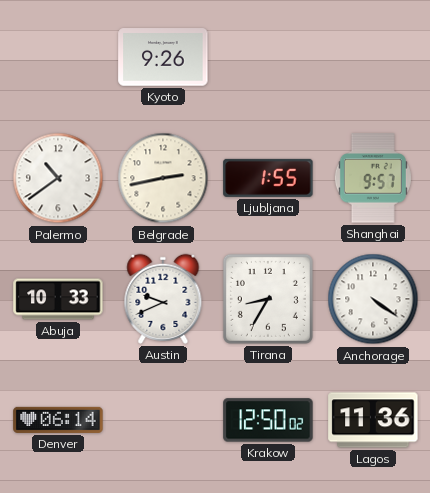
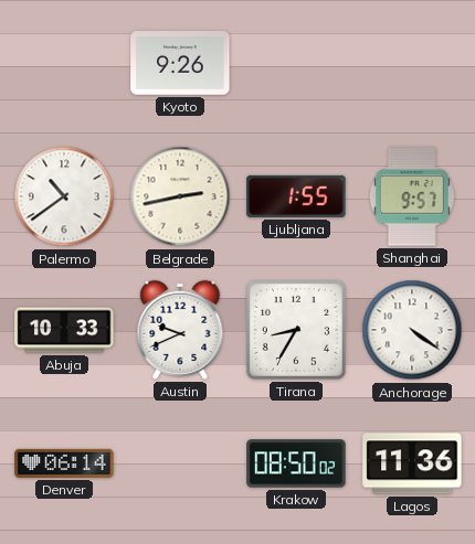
Krakow: 12:50 -> 08:50 (296, 463)
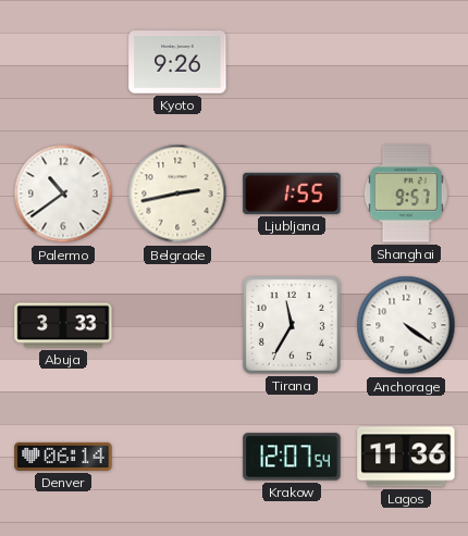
Abuja: 10:33 -> 3:33 (63, 325)
Austin: 9:41 -> none (180, 330)
Tirana: 8:35 -> 11:35 (292, 325)
Krakow: 08:50 -> 12:07 (292, 457)
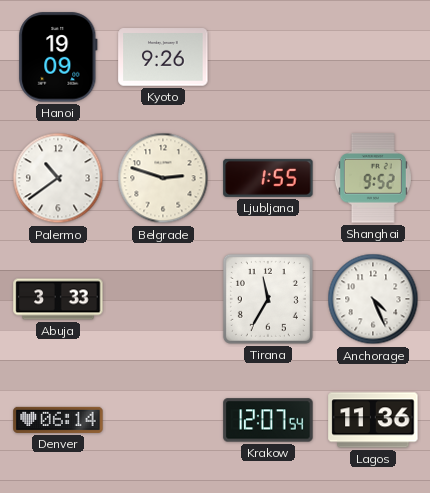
Hanoi: none -> 19:09 (58, 57)
Belgrade: 2:43 -> 2:48 (163, 178)
Shanghai: 9:57 -> 9:52 (373, 178)
Anchorage: 4:21 -> 4:26 (373, 299)
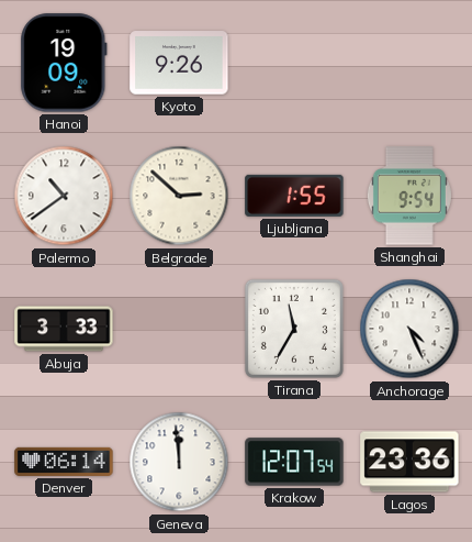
Belgrade: 2:48 -> 2:52 (179, 196)
Shanghai: 9:52 -> 9:54 (409, 196)
Geneva: none -> 11:59 (179, 462)
Lagos: 11:36 -> 23:36 (409, 462)
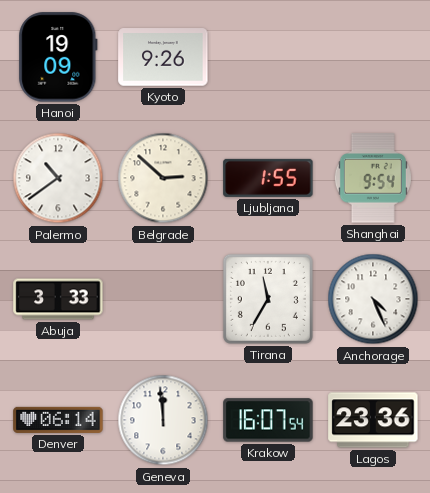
Krakow: 12:07 -> 16:07 (268, 420)
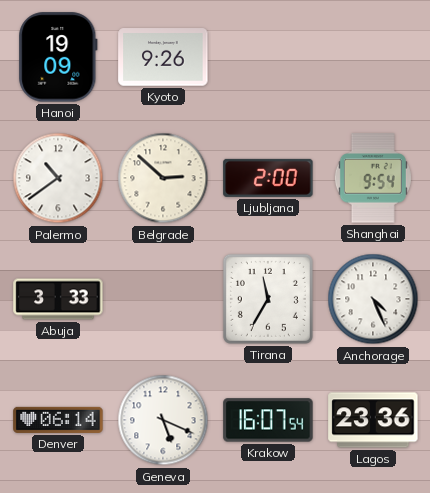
Ljubljana: 1:55 -> 2:00 (268, 178)
Geneva: 11:59 -> 5:19 (163, 420)
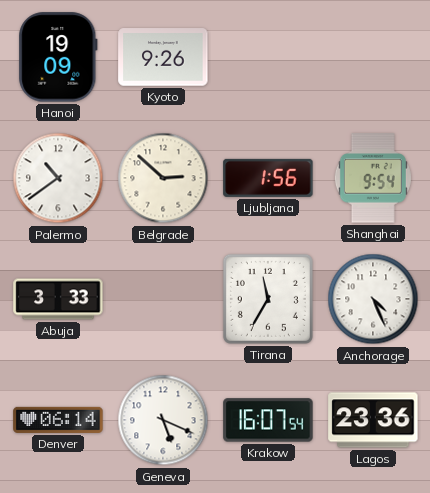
Ljubljana: 2:00 -> 1:56 (268, 178)
